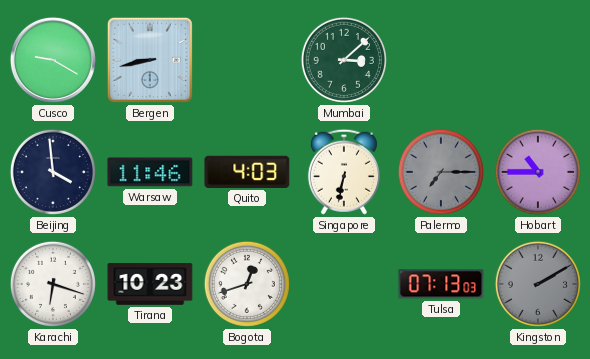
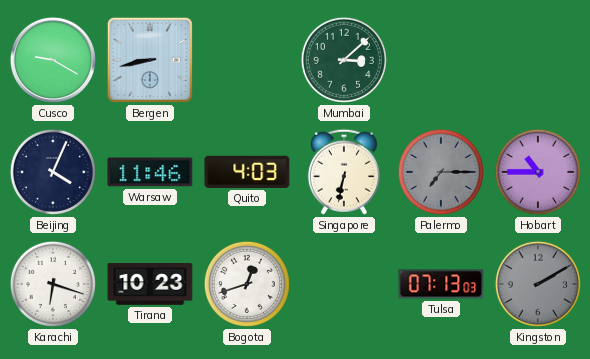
Beijing: 3:59 -> 4:04 (53, 172)
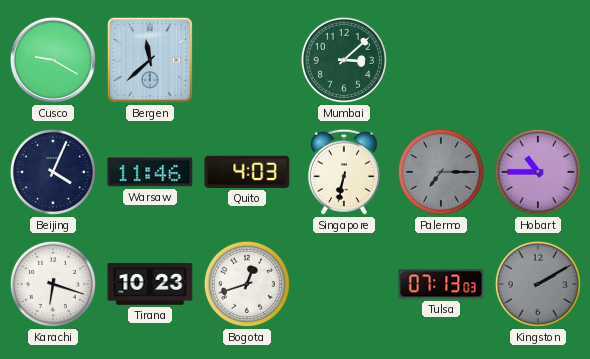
Bergen: 8:43 -> 11:38 (150, 60)
